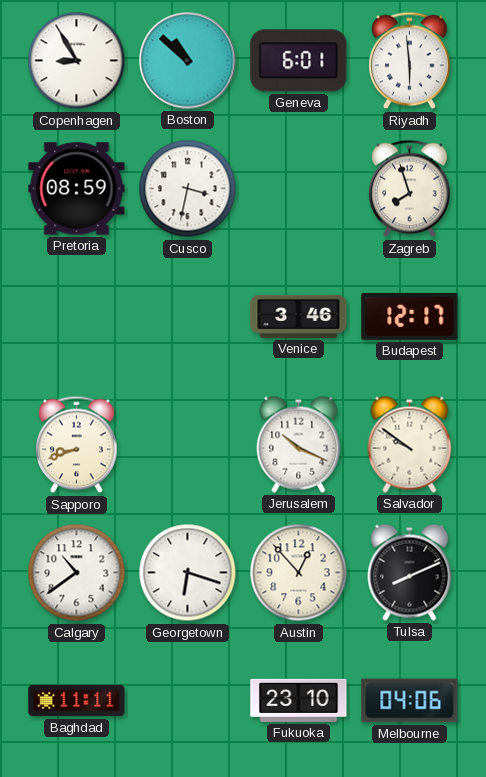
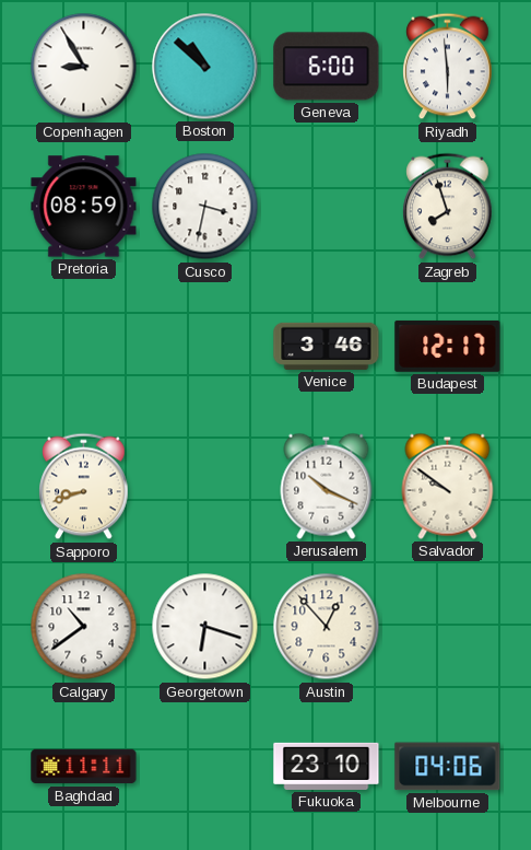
Geneva: 6:01 -> 6:00 (327, 67)
Tulsa: 8:11 -> none (410, 572)
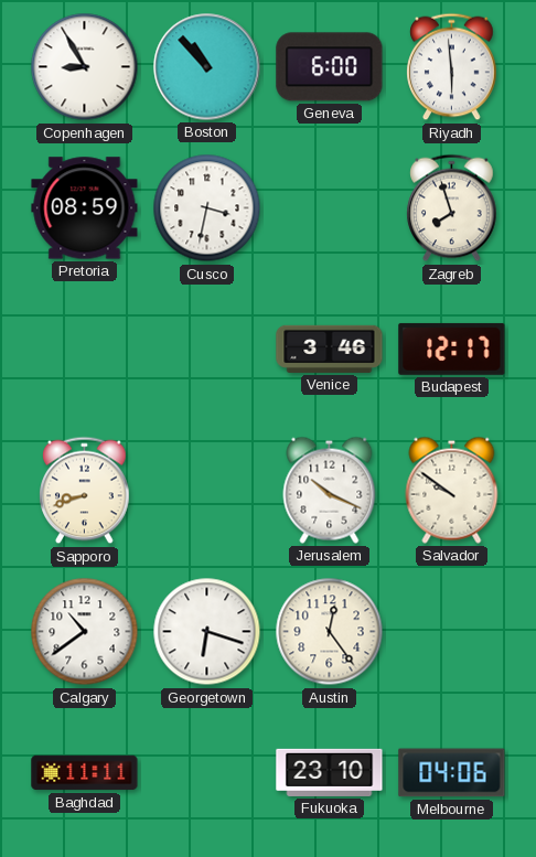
Boston: 10:52 -> 10:53 (207, 67)
Austin: 12:53 -> 12:24 (330, 632)
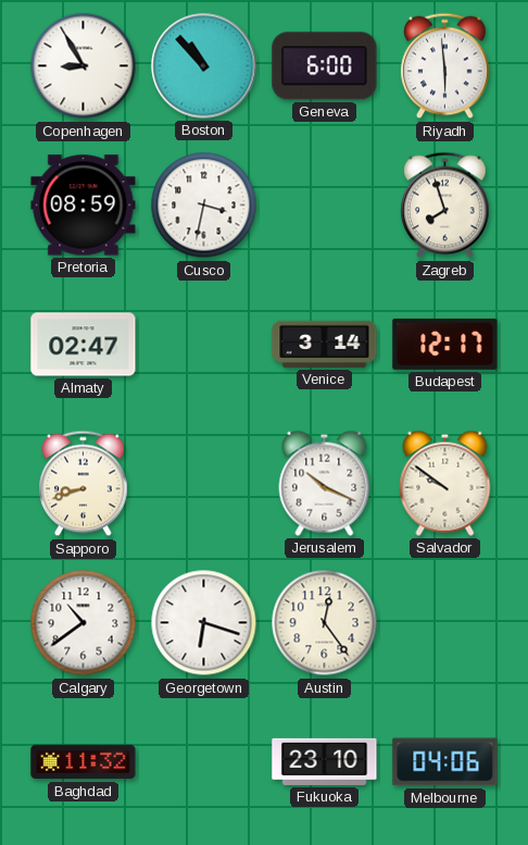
Almaty: none -> 02:47 (84, 345)
Venice: 3:46 -> 3:14 (325, 344)
Baghdad: 11:11 -> 11:32 (84, 762)
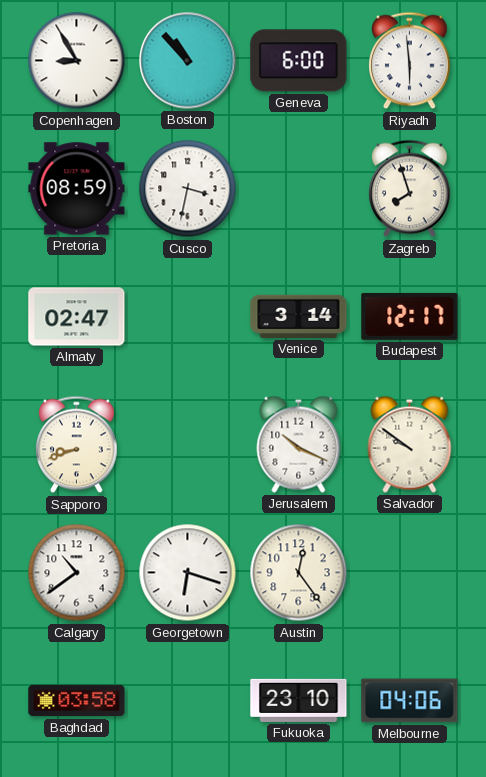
Baghdad: 11:32 -> 03:58 (77, 701)
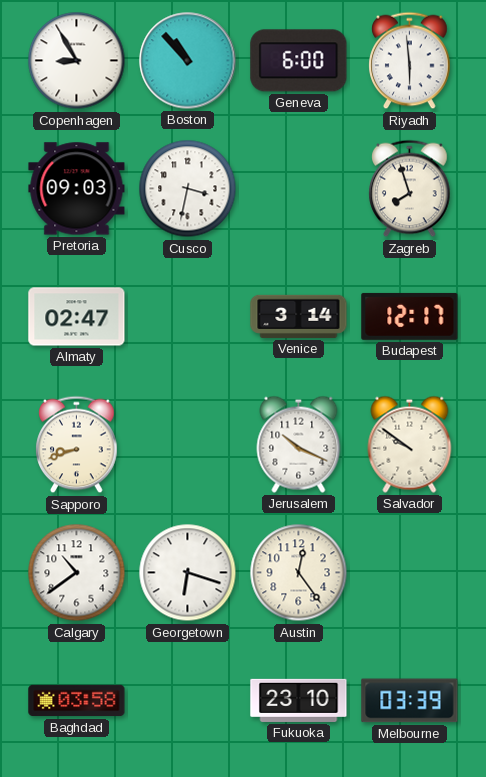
Pretoria: 08:59 -> 09:03 (77, 189)
Melbourne: 04:06 -> 03:39 (410, 701)
